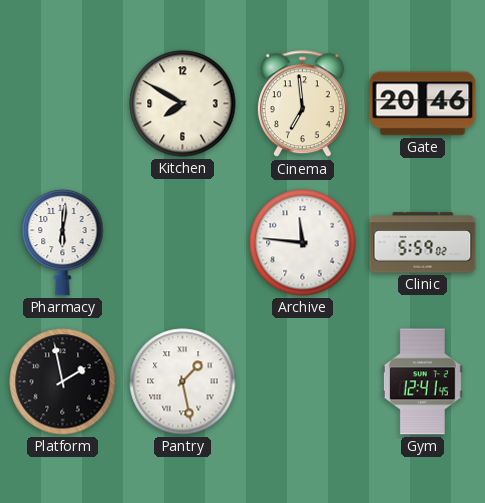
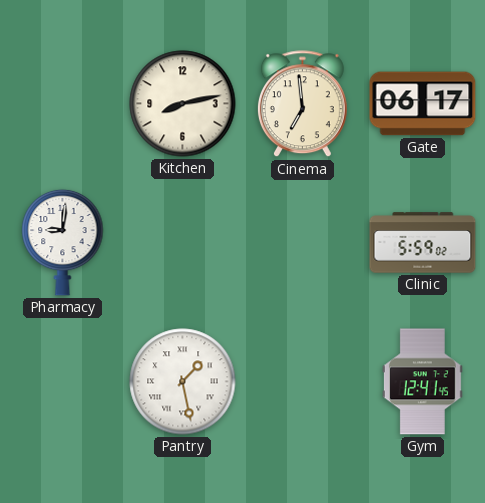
Kitchen: 7:50 -> 8:13 (183, 104)
Gate: 20:46 -> 06:17 (423, 104)
Pharmacy: 6:01 -> 9:01 (63, 242)
Archive: 11:46 -> none (303, 243)
Platform: 1:58 -> none (63, 382)
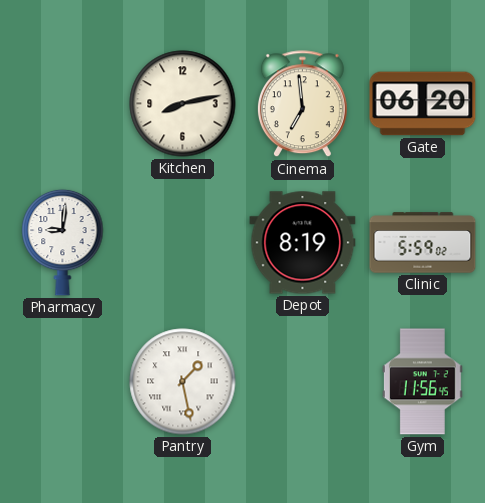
Gate: 06:17 -> 06:20 (423, 104)
Depot: none -> 8:19 (303, 243)
Gym: 12:41 -> 11:56 (422, 382)
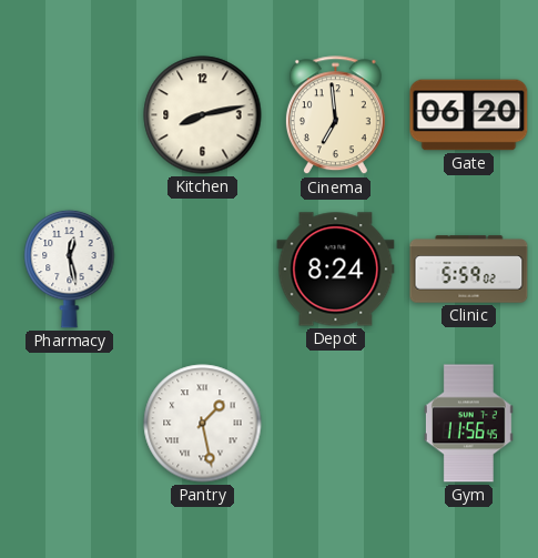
Pharmacy: 9:01 -> 12:28 (70, 268)
Depot: 8:19 -> 8:24 (336, 270)
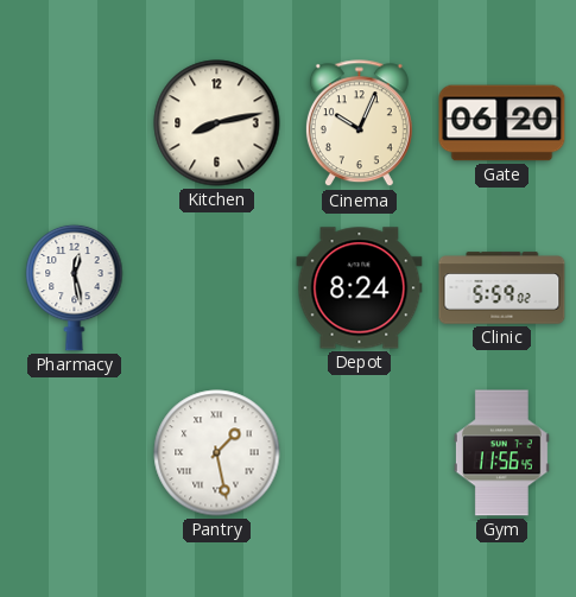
Cinema: 6:59 -> 10:04 (359, 123)
